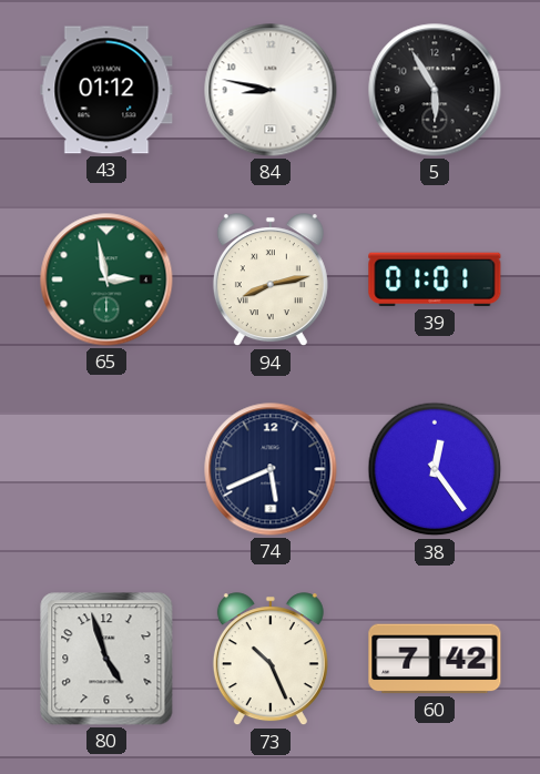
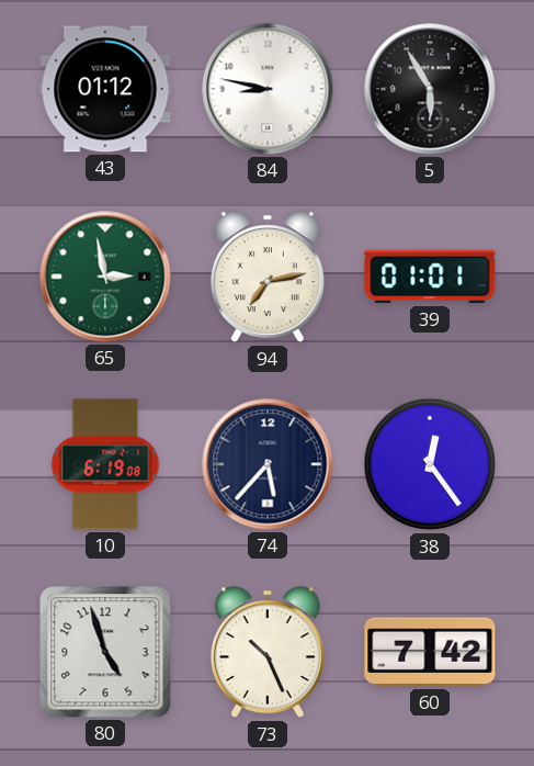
94: 8:13 -> 7:13 (268, 278)
10: none -> 6:19 (105, 464)
74: 5:41 -> 5:37 (268, 464)
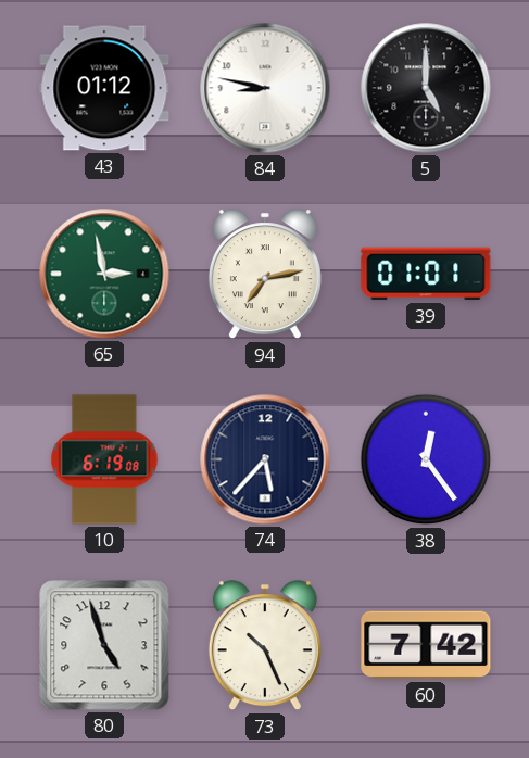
5: 5:55 -> 5:00 (426, 88)
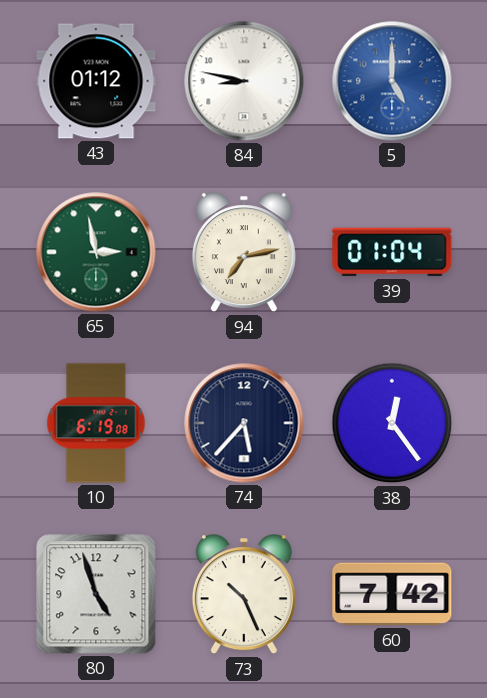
5 dial: black -> blue (392, 81)
39: 01:01 -> 01:04 (392, 252)
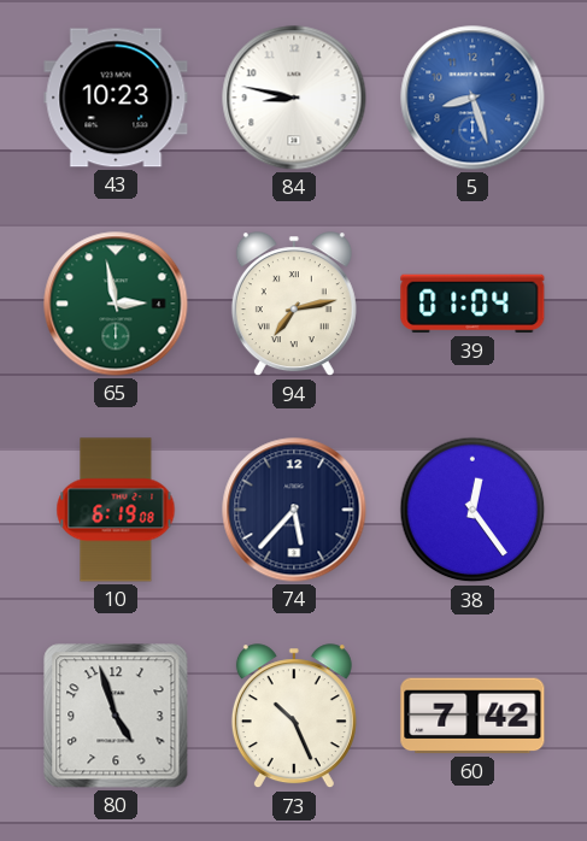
43: 01:12 -> 10:23 (116, 98)
5: 5:00 -> 8:27 (472, 98)
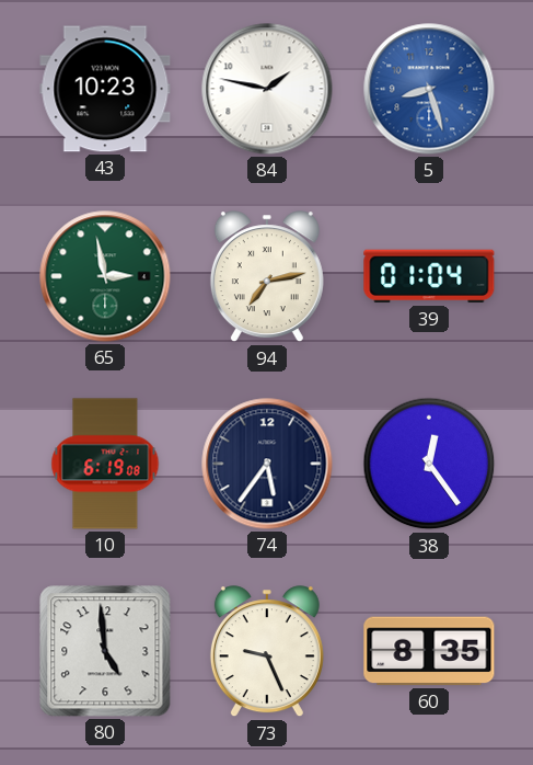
84: 8:47 -> 1:47 (267, 89)
74: 5:37 -> 5:36 (267, 464)
80: 4:57 -> 4:59 (105, 651)
73: 10:26 -> 9:26 (267, 652)
60: 7:42 -> 8:35 (429, 651)
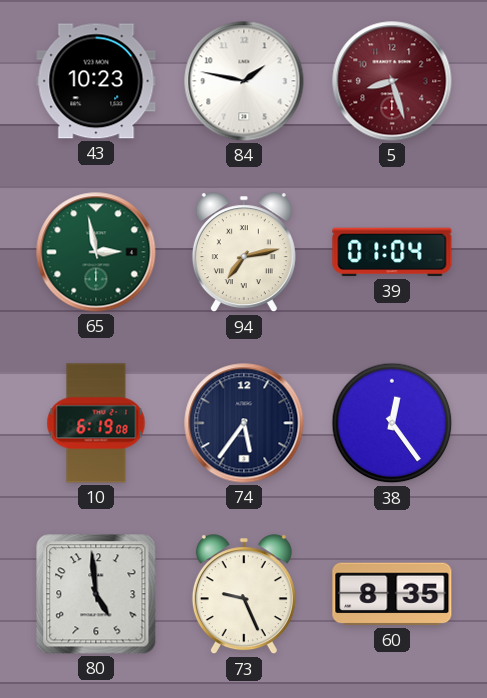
5 dial: blue -> burgundy (392, 81)
